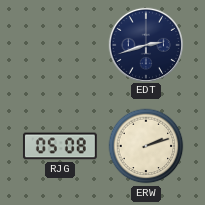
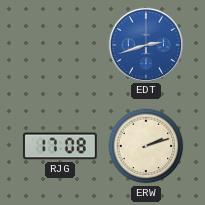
EDT dial: navy -> blue (145, 44)
RJG: 05:08 -> 17:08 (60, 146)
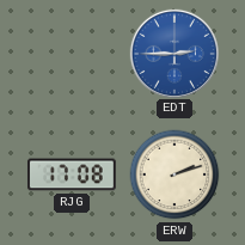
EDT: 2:42 -> 2:45 (173, 53)
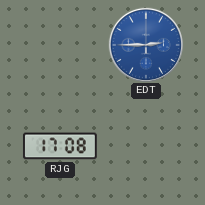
ERW: 2:12 -> none (174, 174)
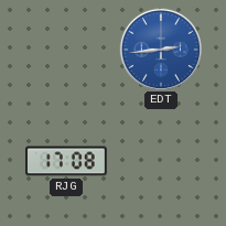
EDT: 2:45 -> 2:44 (160, 49)
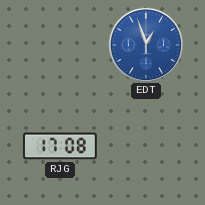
EDT: 2:44 -> 12:57 (145, 44)
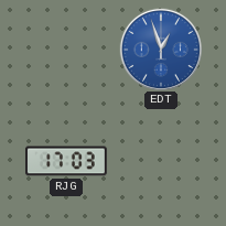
RJG: 17:08 -> 17:03 (66, 161)
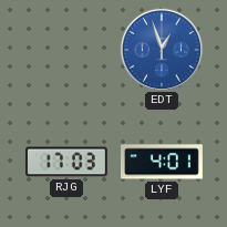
LYF: none -> 4:01 (163, 162)
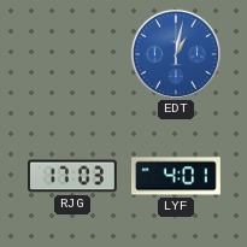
EDT: 12:57 -> 1:02 (175, 53)
